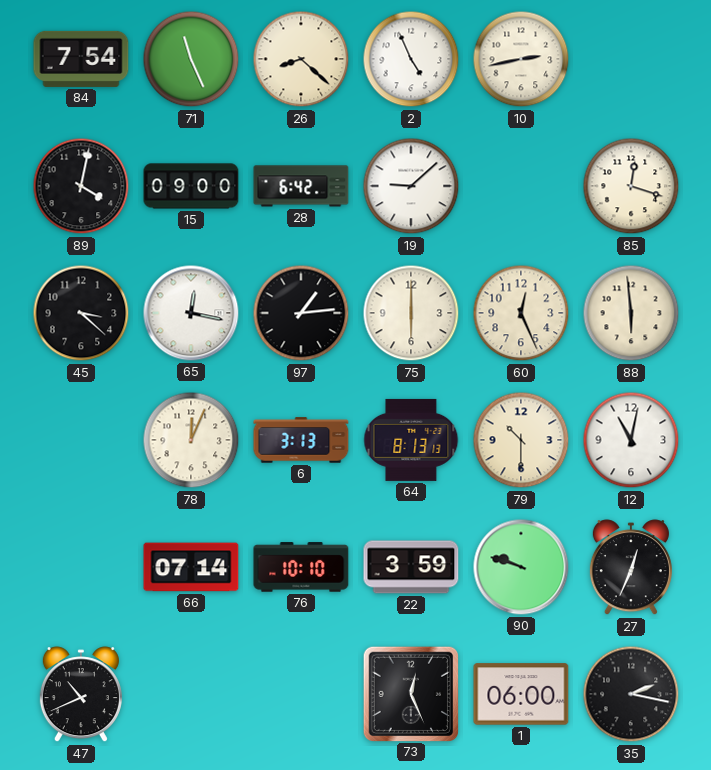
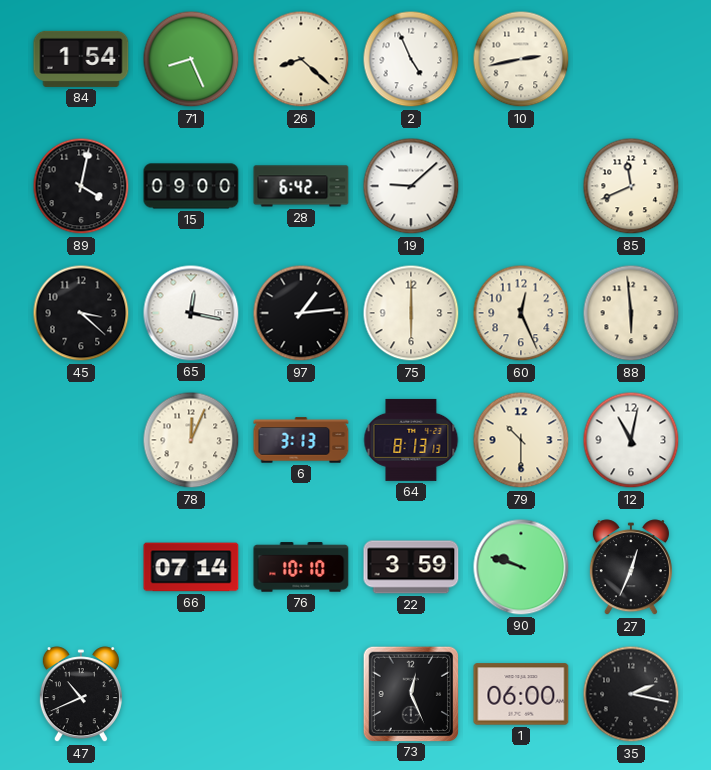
84: 7:54 -> 1:54 (81, 59)
71: 11:26 -> 8:26 (191, 59)
85: 12:18 -> 11:41 (631, 186)
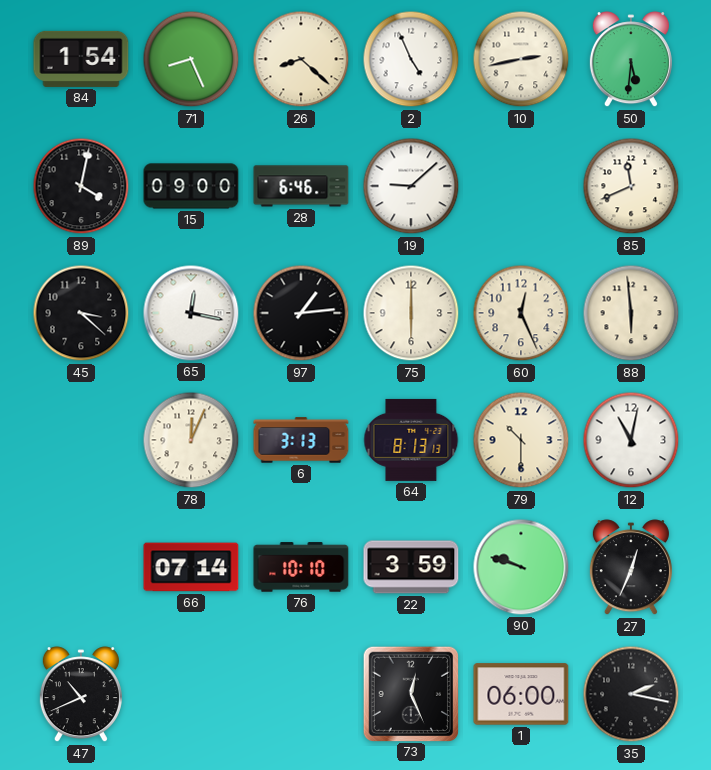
50: none -> 5:31 (631, 60)
28: 6:42 -> 6:46 (301, 186)
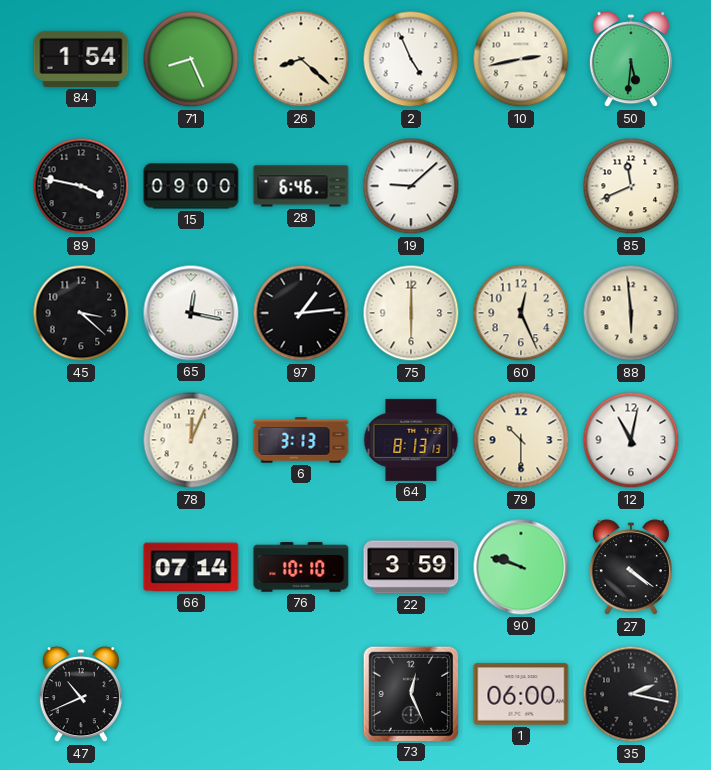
89: 4:02 -> 3:47 (81, 186)
27: 12:34 -> 4:21 (631, 568)
